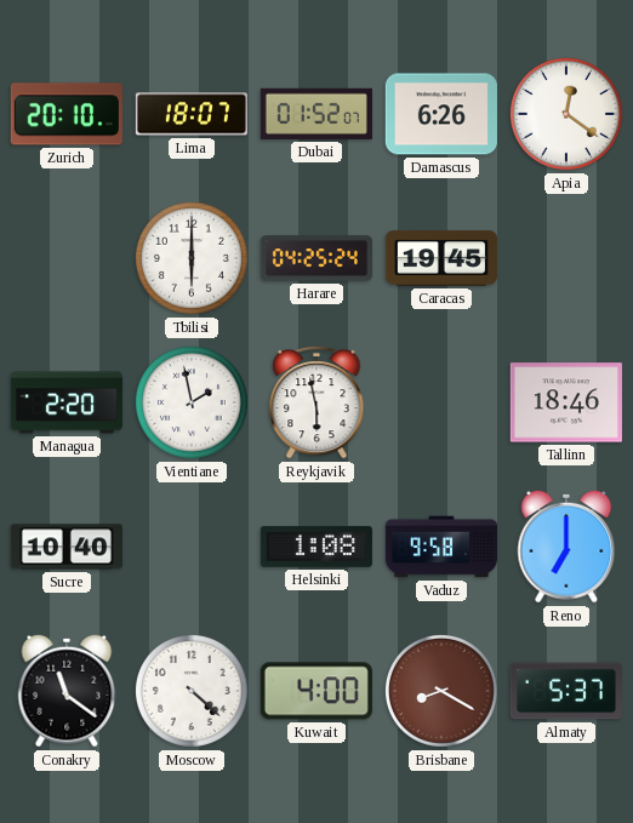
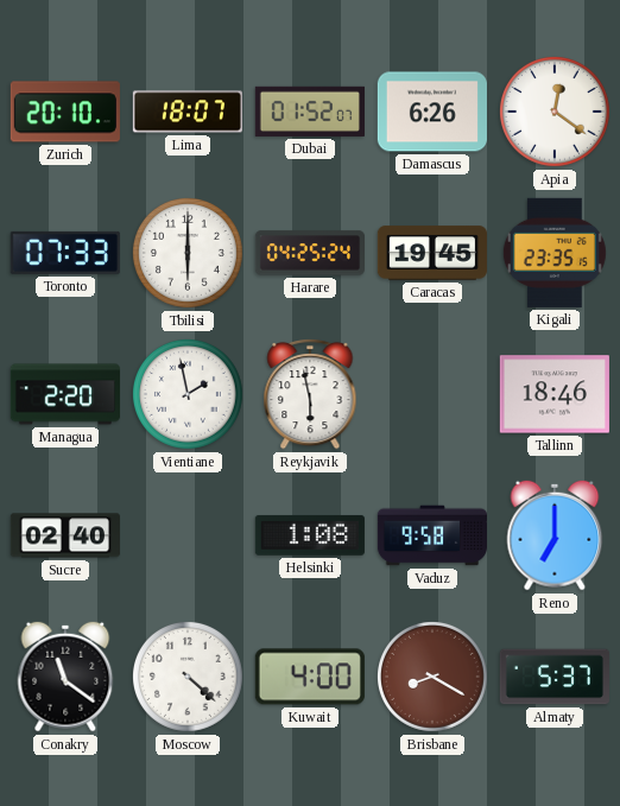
Toronto: none -> 07:33 (65, 253)
Kigali: none -> 23:35 (555, 253)
Sucre: 10:40 -> 02:40 (65, 535)
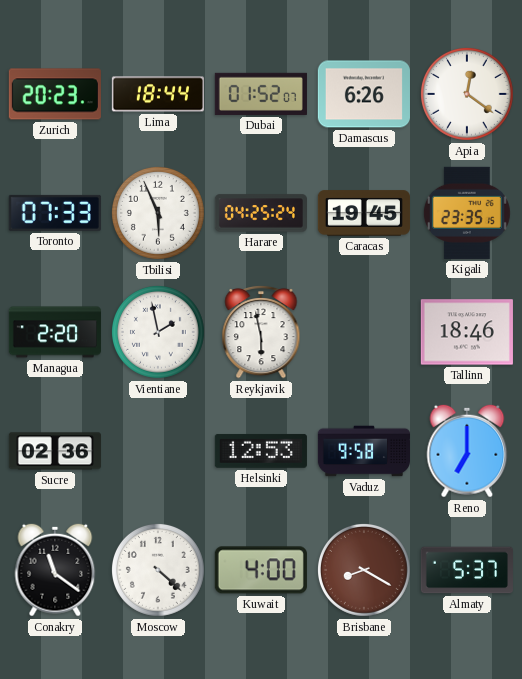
Zurich: 20:10 -> 20:23 (55, 94)
Lima: 18:07 -> 18:44 (158, 94)
Tbilisi: 6:00 -> 5:56 (158, 213)
Sucre: 02:40 -> 02:36 (55, 451)
Helsinki: 1:08 -> 12:53 (261, 451)
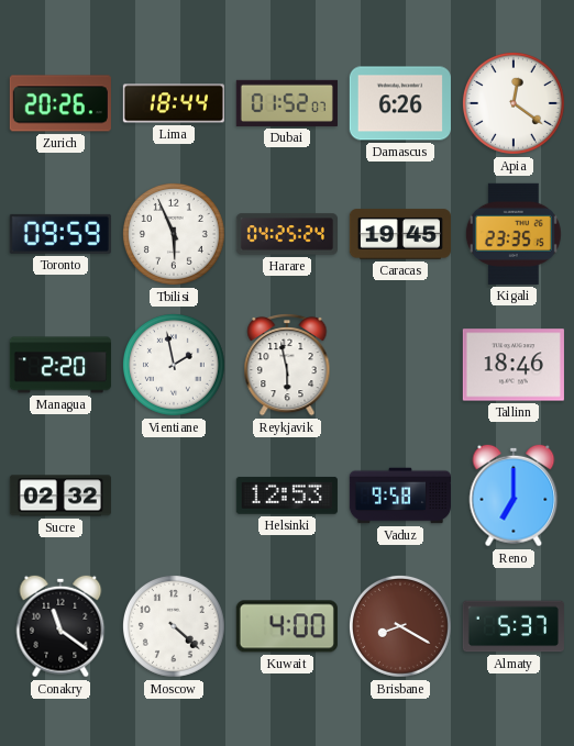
Zurich: 20:23 -> 20:26 (60, 103)
Toronto: 07:33 -> 09:59 (60, 234)
Sucre: 02:36 -> 02:32 (60, 496)
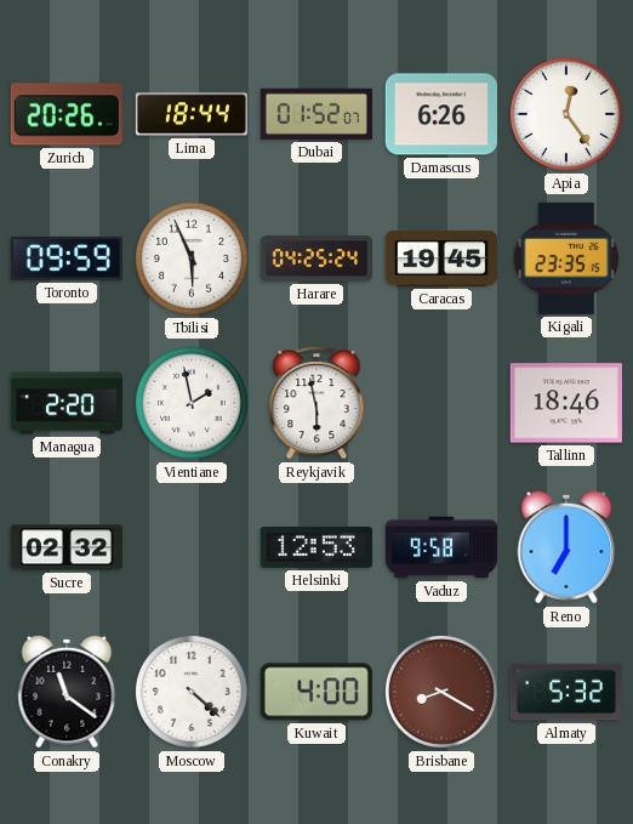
Apia: 12:21 -> 12:24 (566, 114)
Almaty: 5:37 -> 5:32 (566, 692)
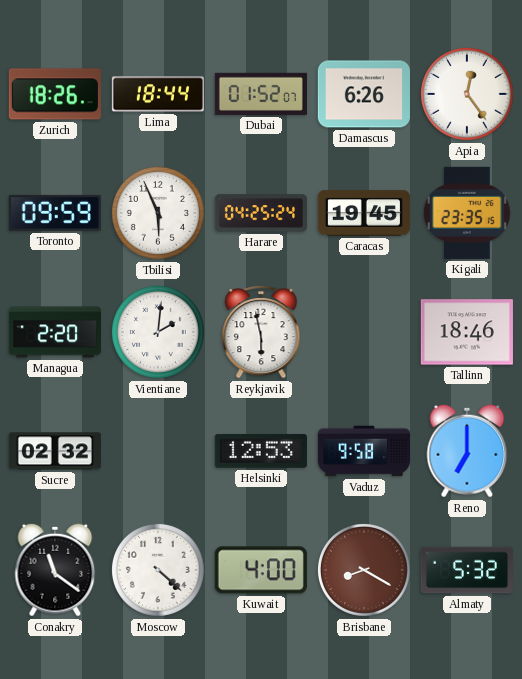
Zurich: 20:26 -> 18:26 (55, 94)
Vientiane: 1:58 -> 2:01 (158, 332)
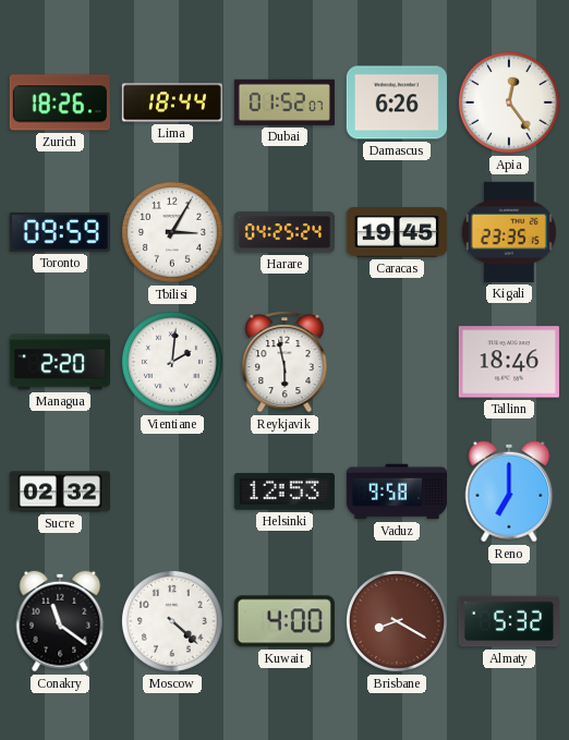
Tbilisi: 5:56 -> 3:05 (172, 232)
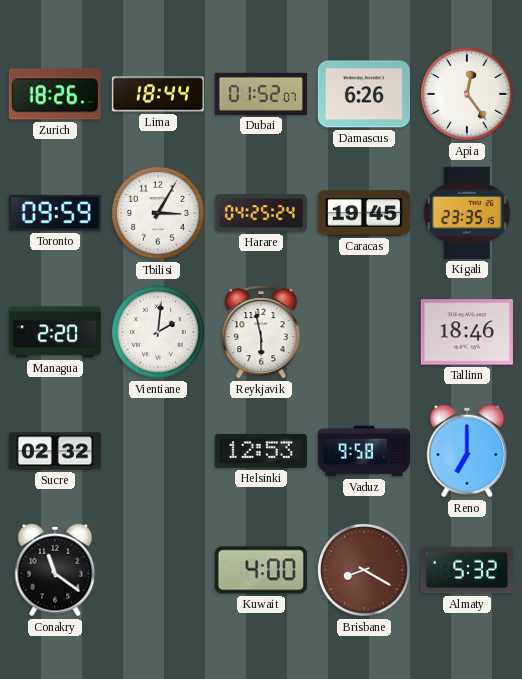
Moscow: 4:22 -> none (172, 621)
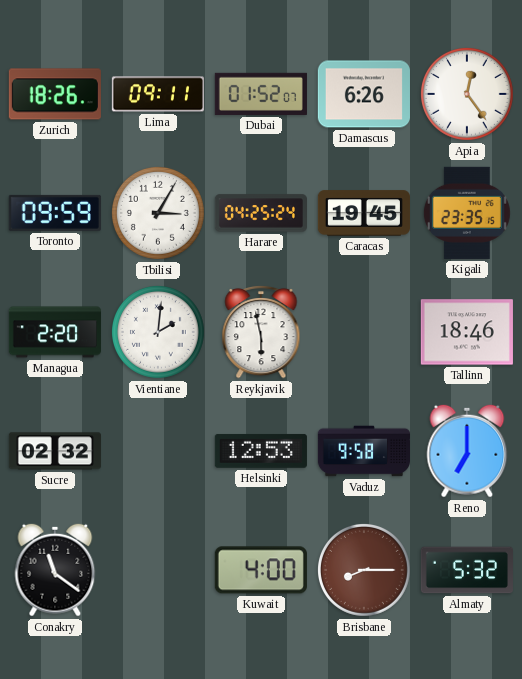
Lima: 18:44 -> 09:11 (158, 94)
Brisbane: 8:20 -> 8:15 (364, 570)
